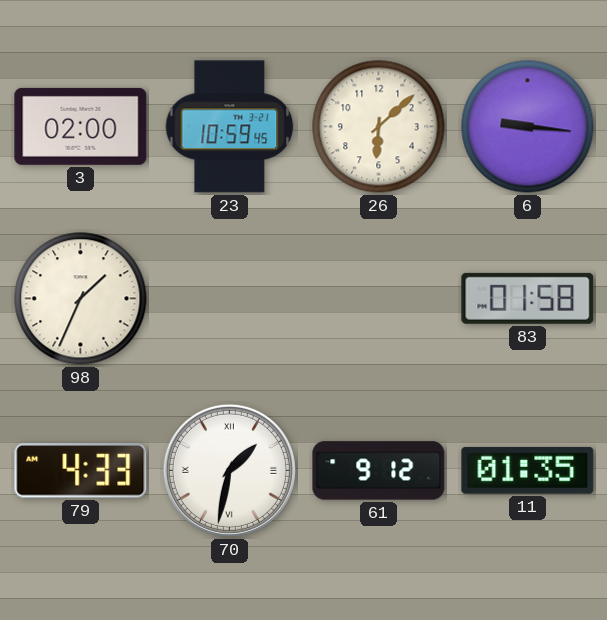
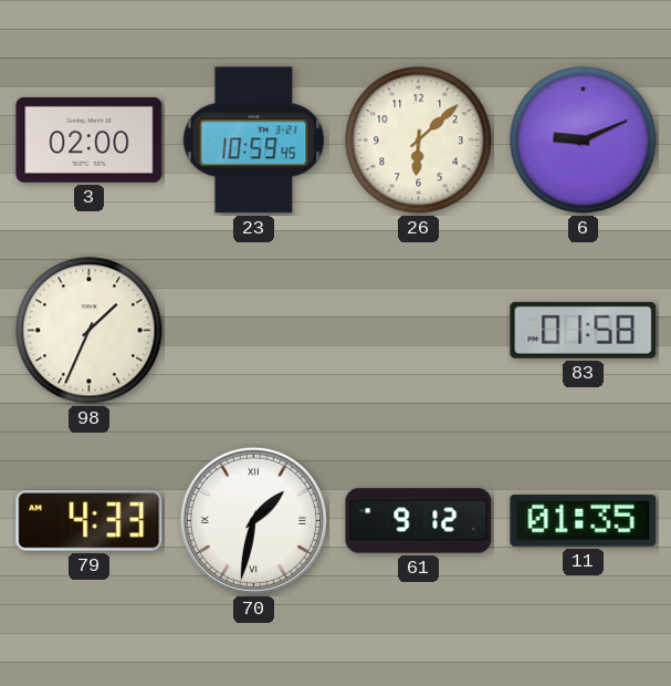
6: 9:16 -> 9:11 (584, 141)
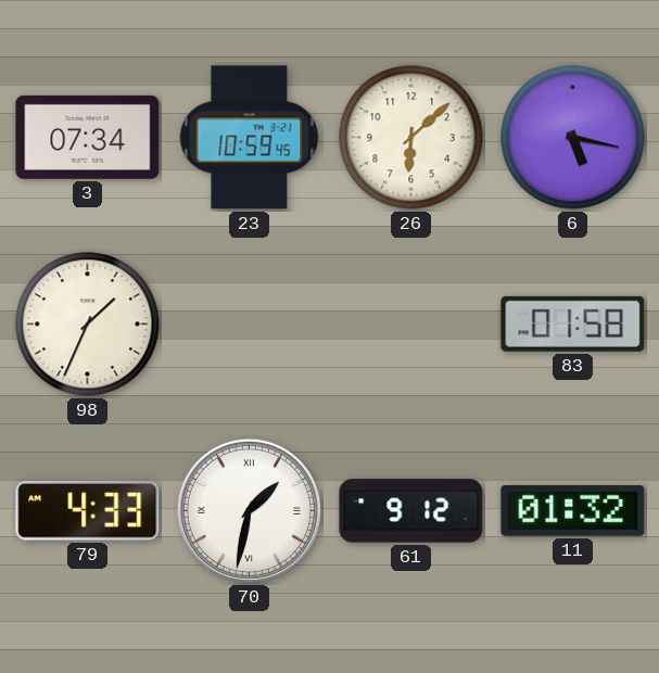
3: 02:00 -> 07:34 (88, 137)
6: 9:11 -> 5:17 (573, 138)
11: 01:35 -> 01:32 (573, 510)
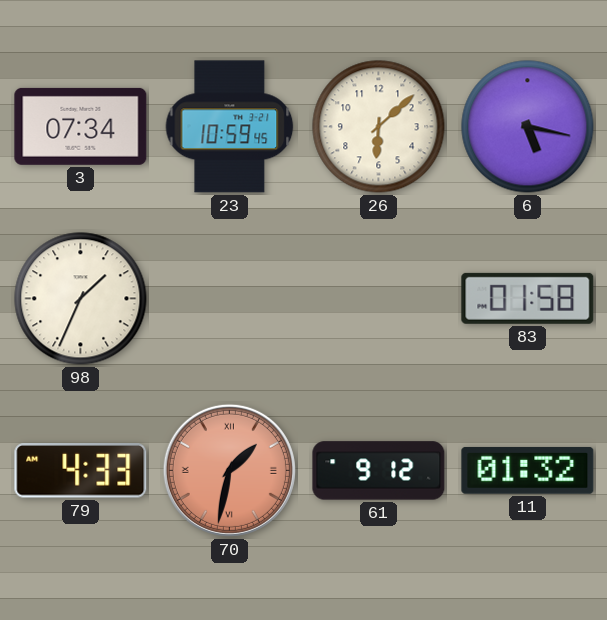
70 dial: white -> salmon (229, 470)
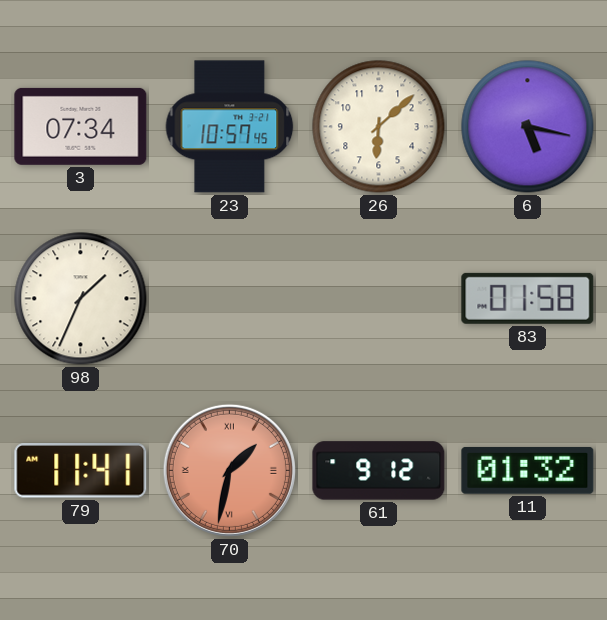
23: 10:59 -> 10:57 (230, 127)
79: 4:33 -> 11:41 (81, 471)
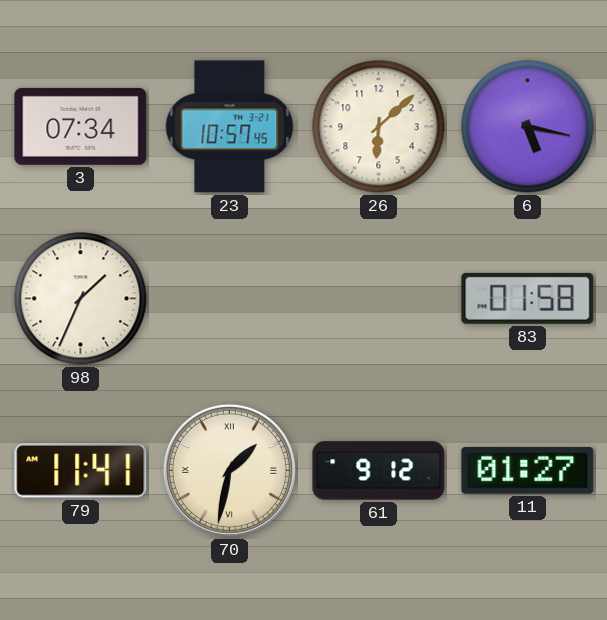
70 dial: salmon -> cream (229, 470)
11: 01:32 -> 01:27 (528, 470)
